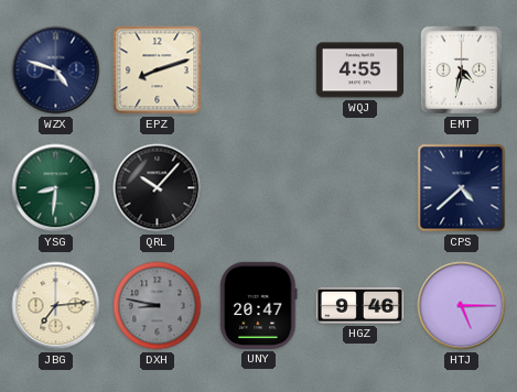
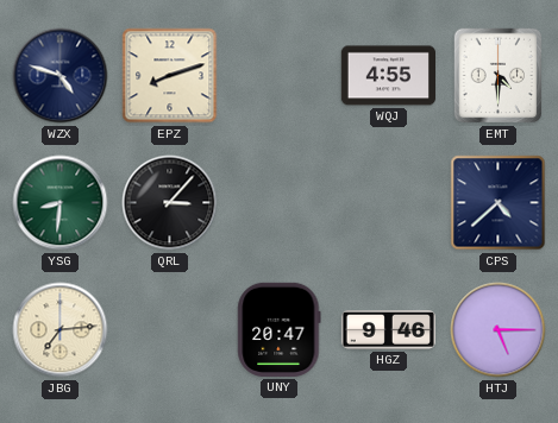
EMT: 4:32 -> 4:30 (499, 76)
QRL: 10:07 -> 3:07 (170, 203)
DXH: 8:47 -> none (158, 306)
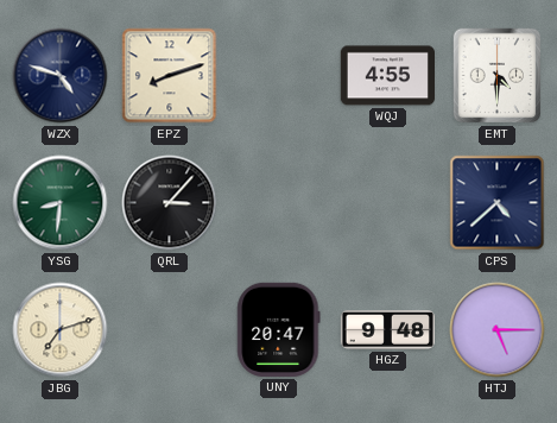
JBG: 7:14 -> 7:12 (61, 330)
HGZ: 9:46 -> 9:48 (387, 329)
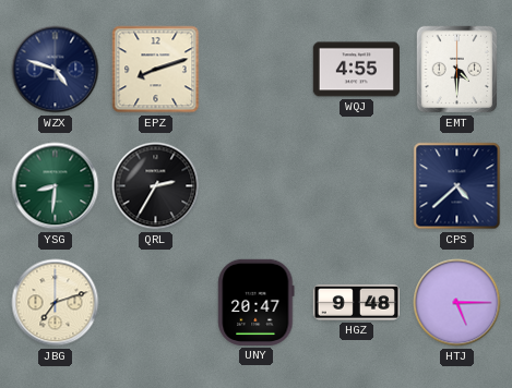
QRL: 3:07 -> 2:35 (156, 186)
